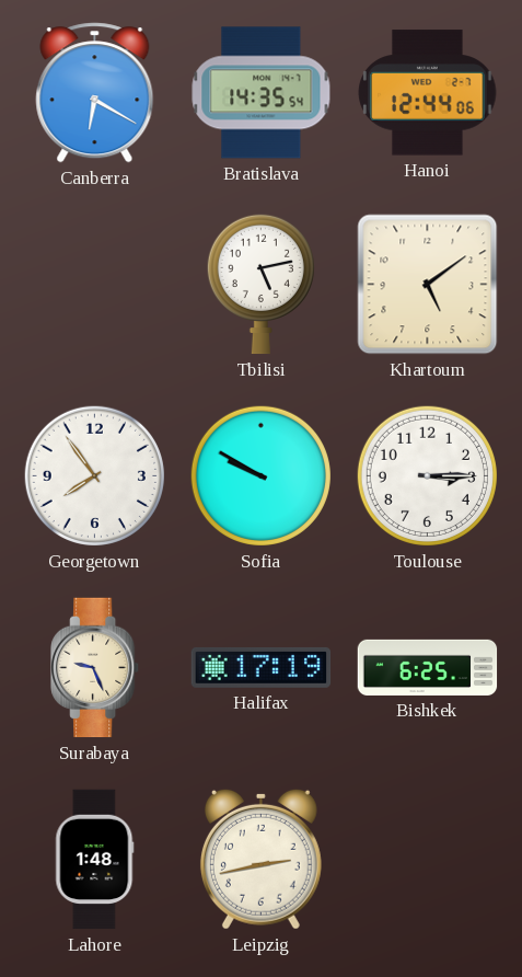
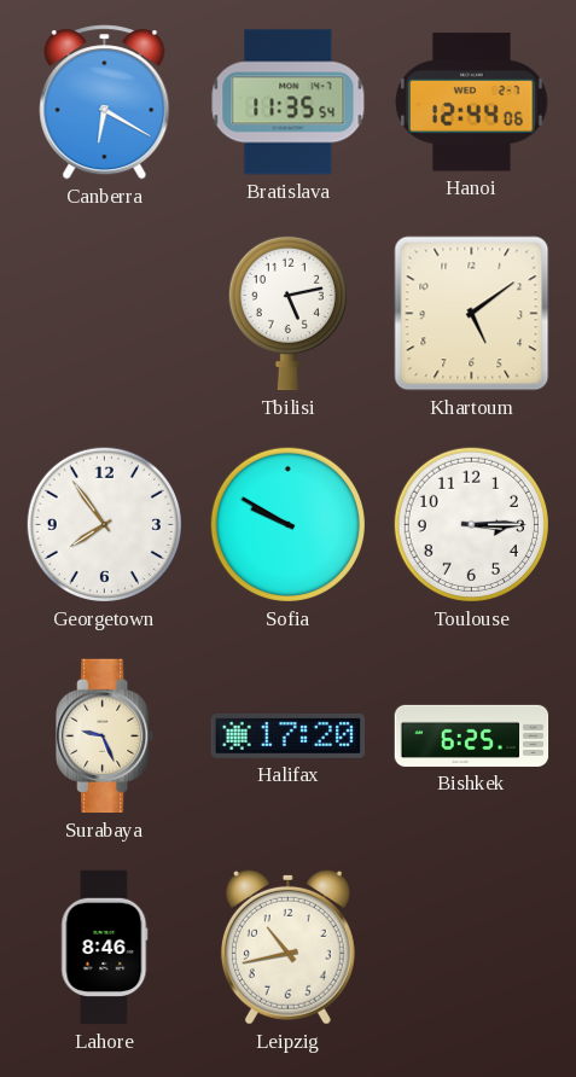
Bratislava: 14:35 -> 11:35 (289, 103)
Halifax: 17:19 -> 17:20 (289, 737)
Lahore: 1:48 -> 8:46 (105, 948)
Leipzig: 2:43 -> 10:43 (287, 947)
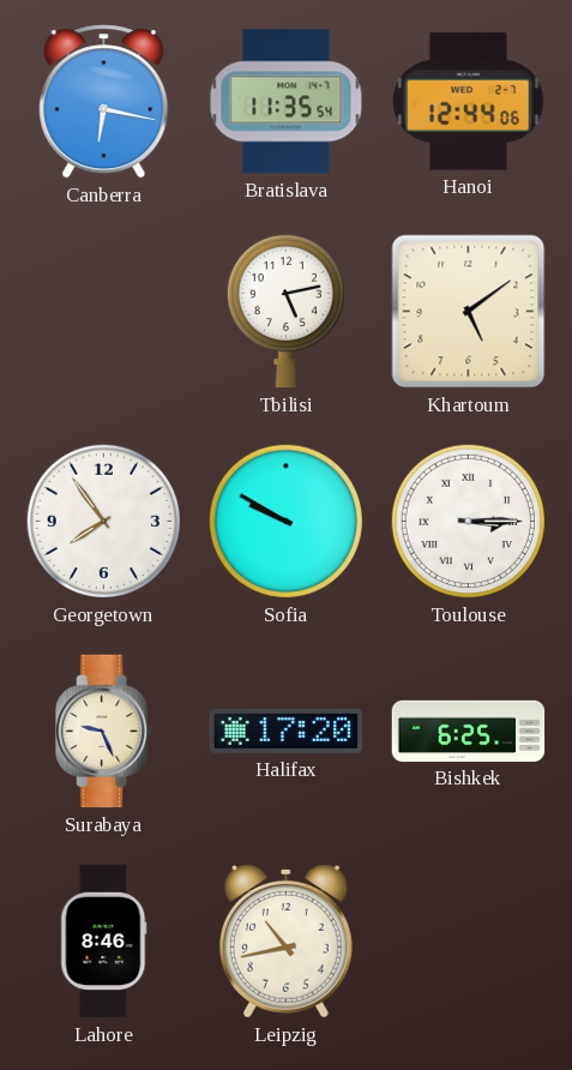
Canberra: 6:20 -> 6:17 (104, 102)
Toulouse numerals: Arabic -> Roman (468, 521)
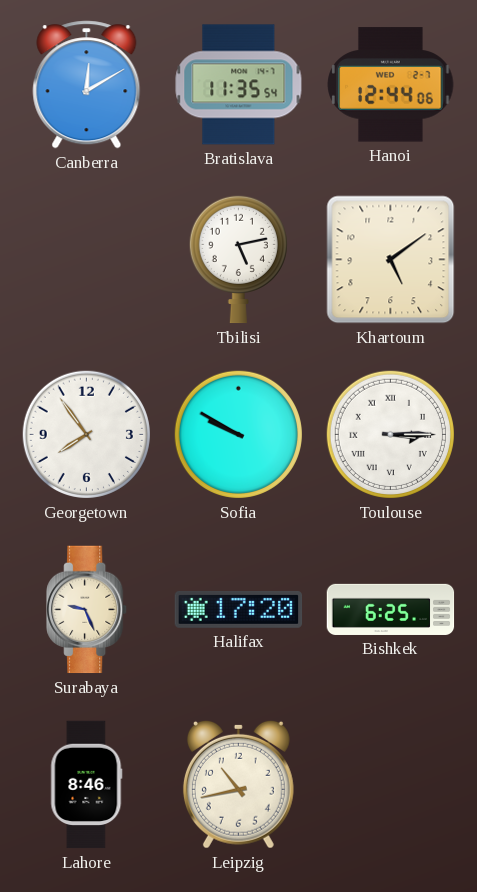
Canberra: 6:17 -> 12:10 (87, 85)
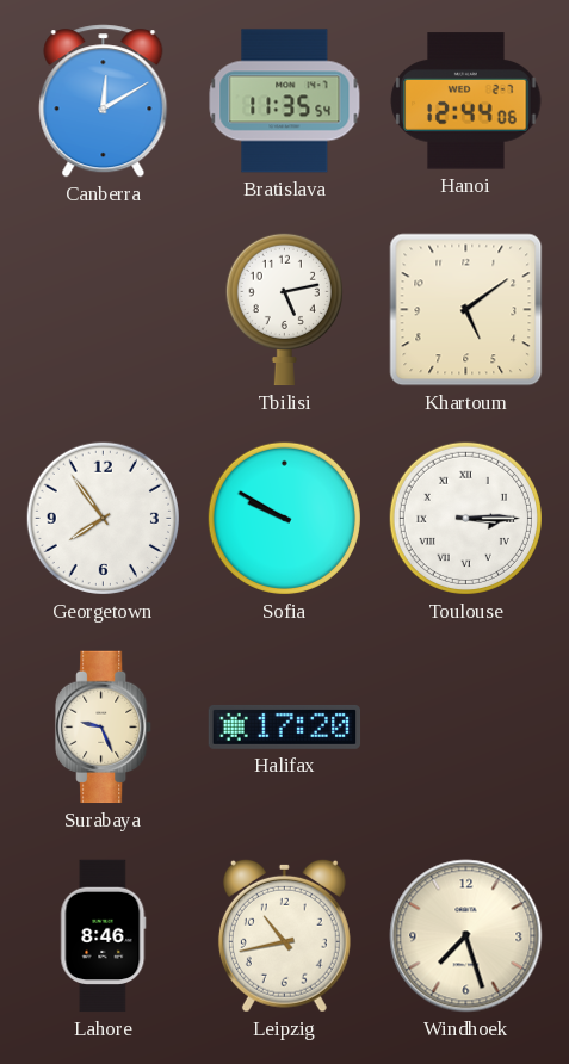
Bishkek: 6:25 -> none (391, 609)
Windhoek: none -> 7:27 (466, 936)
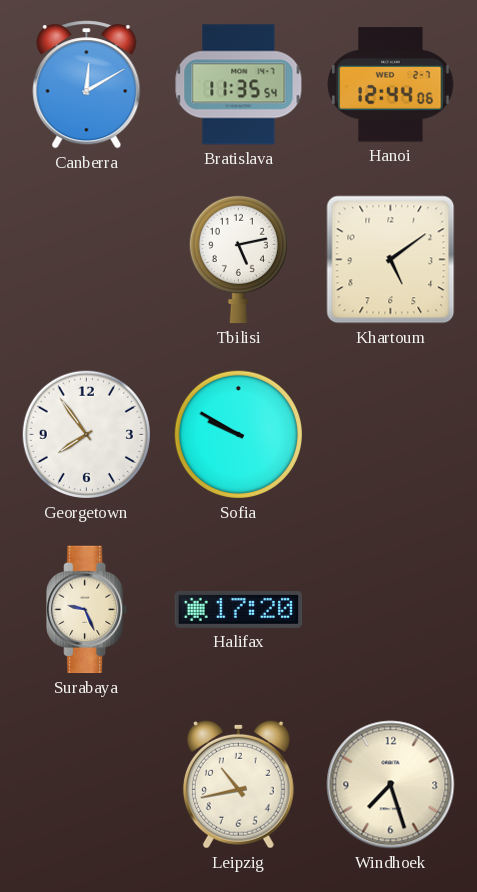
Toulouse: 3:15 -> none (465, 518)
Lahore: 8:46 -> none (104, 936)
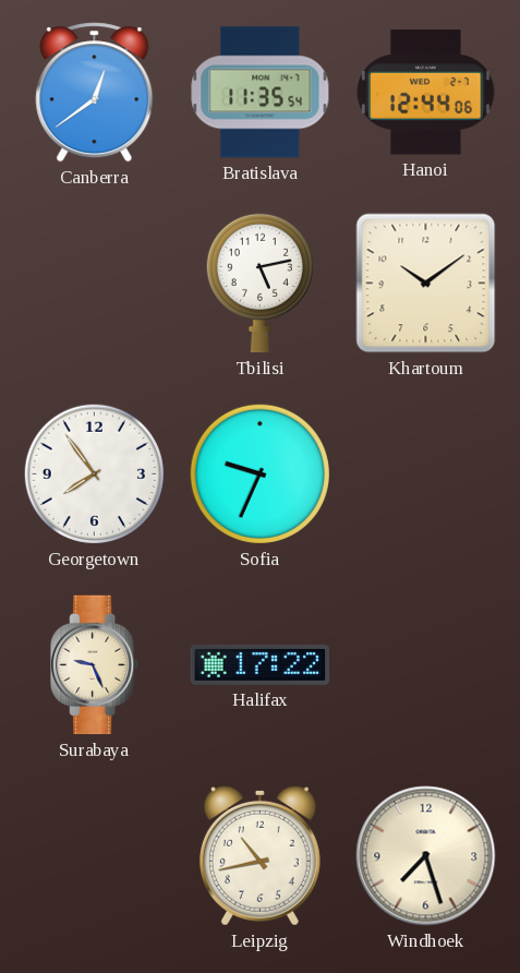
Canberra: 12:10 -> 12:39 (95, 93)
Khartoum: 5:09 -> 10:09 (426, 284)
Sofia: 9:50 -> 9:34 (259, 473)
Halifax: 17:20 -> 17:22 (261, 665)
